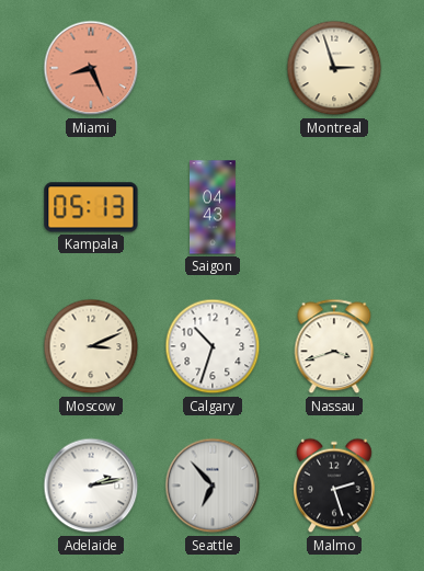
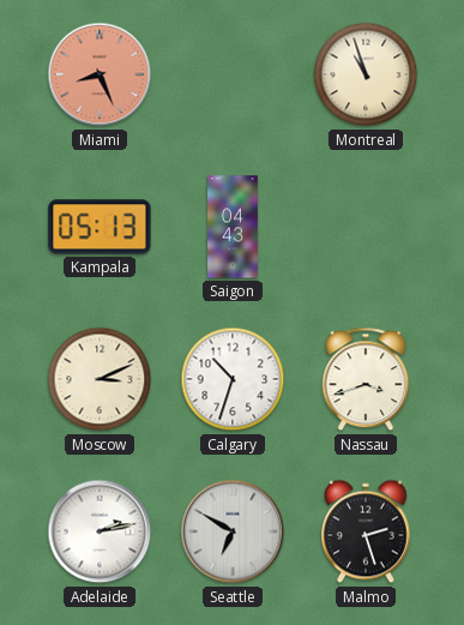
Montreal: 2:57 -> 10:57 (366, 74)
Seattle: 6:53 -> 6:50 (233, 531)
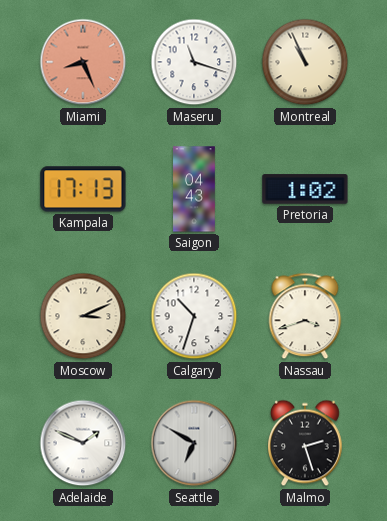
Maseru: none -> 11:18 (194, 62)
Montreal: 10:57 -> 10:56 (305, 62)
Kampala: 05:13 -> 17:13 (83, 189)
Pretoria: none -> 1:02 (305, 189)
Adelaide: 2:13 -> 1:49 (83, 443)
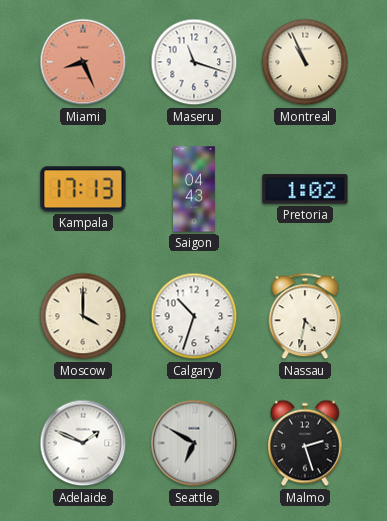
Moscow: 3:11 -> 4:00 (83, 316)
Nassau: 3:42 -> 4:32 (305, 316)
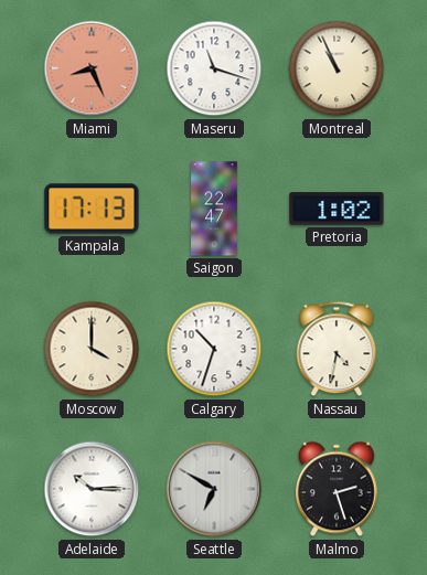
Saigon: 04:43 -> 22:47 (214, 209)
Adelaide: 1:49 -> 10:15 (92, 489)
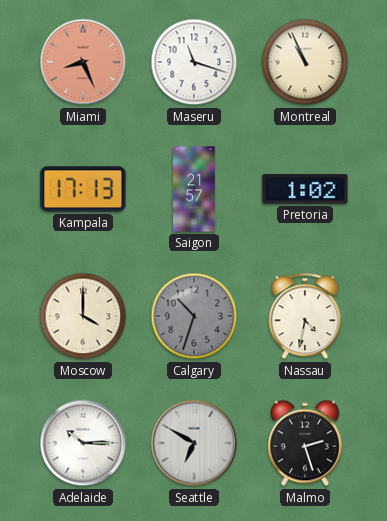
Saigon: 22:47 -> 21:57 (194, 189)
Calgary dial: white -> grey (194, 316)
